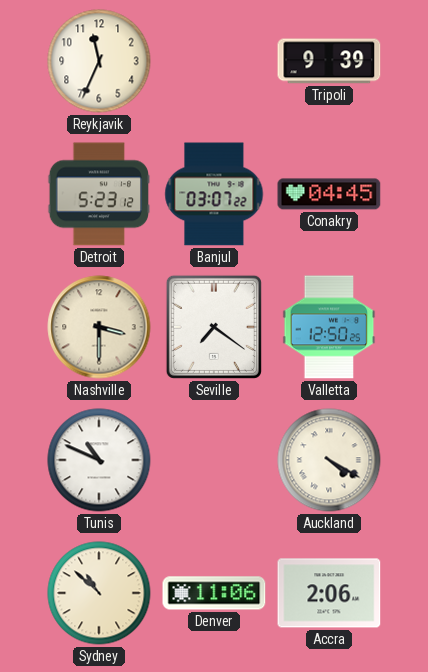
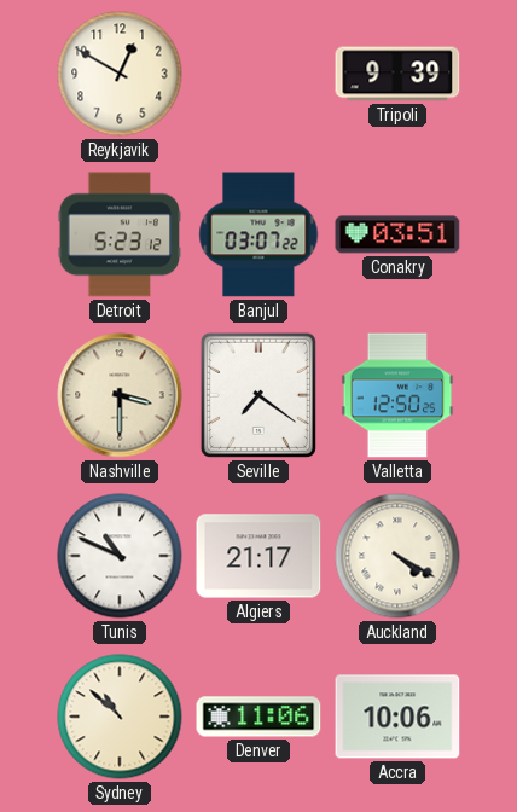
Reykjavik: 11:34 -> 12:50 (120, 74)
Conakry: 04:45 -> 03:51 (397, 234)
Algiers: none -> 21:17 (258, 556)
Accra: 2:06 -> 10:06 (397, 717)
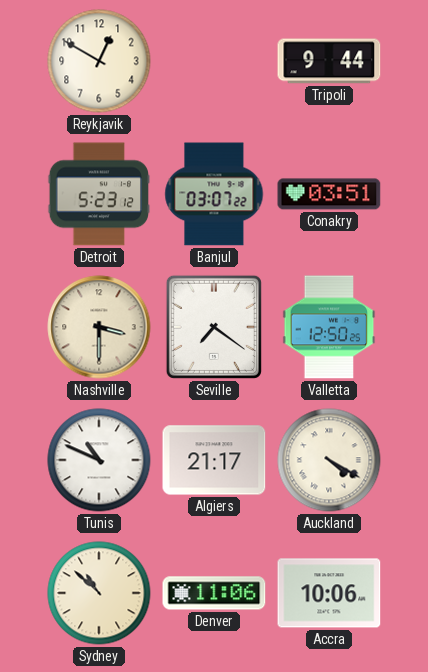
Tripoli: 9:39 -> 9:44 (329, 61)
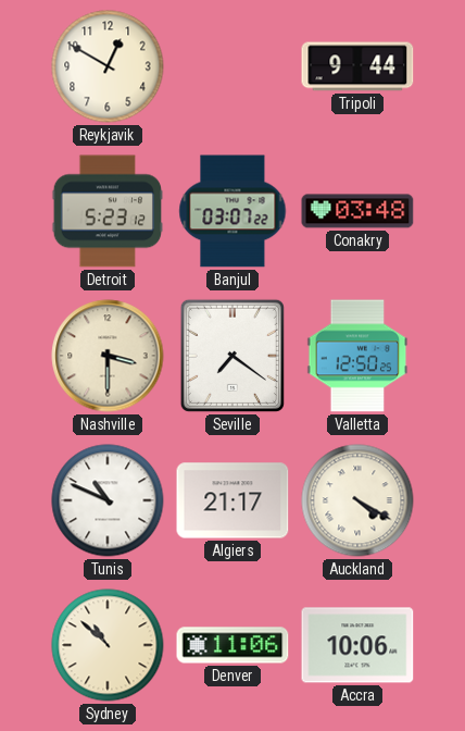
Conakry: 03:51 -> 03:48 (357, 211)
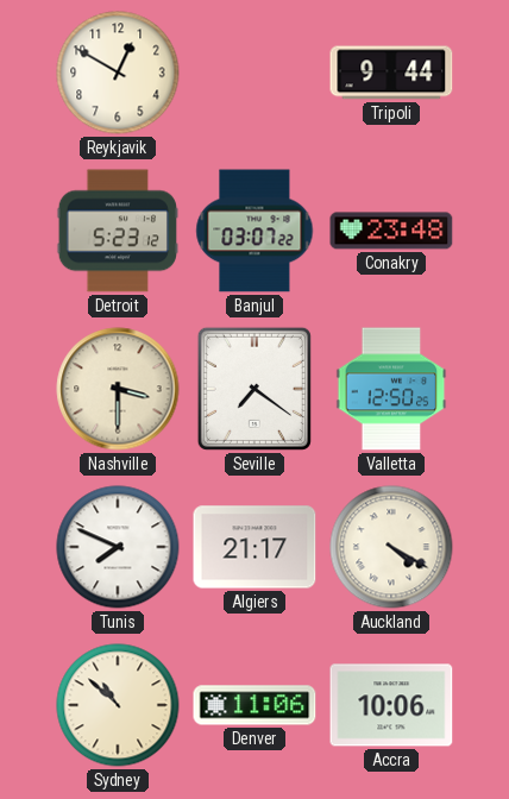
Conakry: 03:48 -> 23:48 (391, 231)
Tunis: 10:49 -> 7:49 (118, 547)
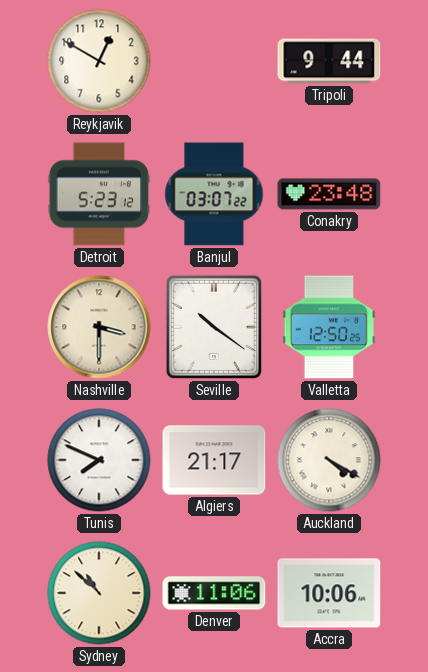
Seville: 7:21 -> 10:21 (214, 327)
